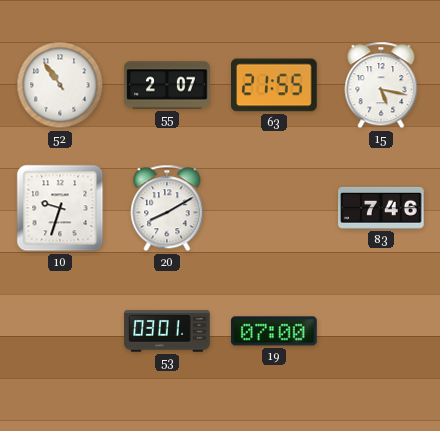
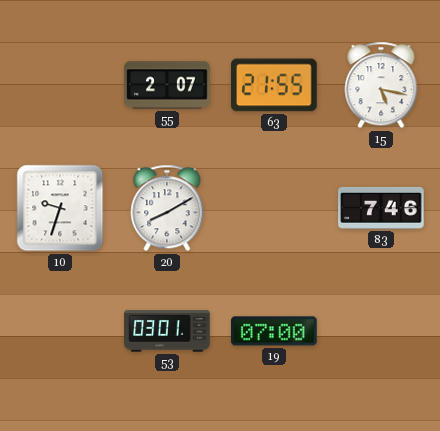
52: 10:54 -> none (60, 85)
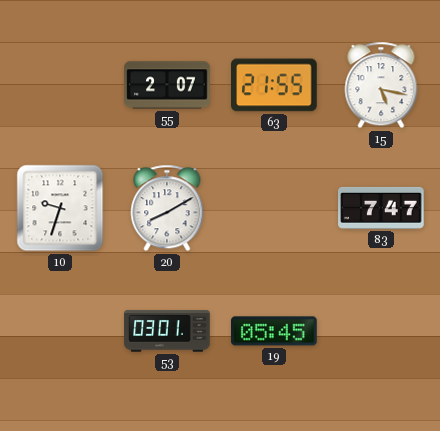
83: 7:46 -> 7:47 (381, 208)
19: 07:00 -> 05:45 (275, 331)
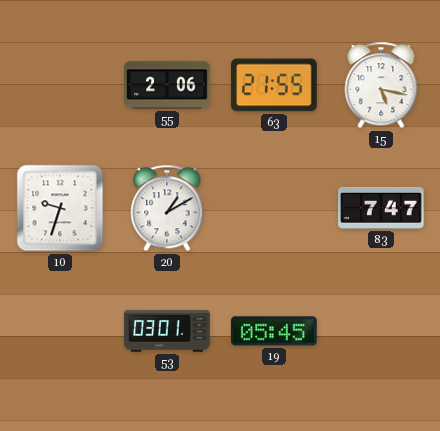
55: 2:07 -> 2:06 (167, 85)
20: 8:10 -> 1:10 (167, 208)
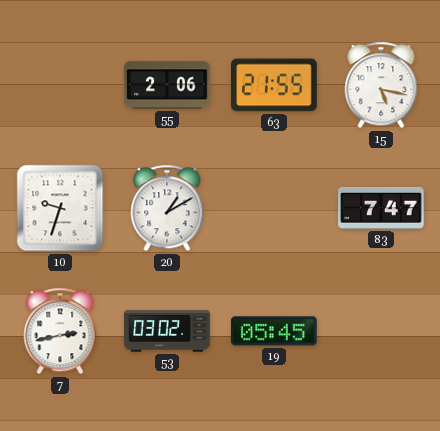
7: none -> 2:43 (60, 331)
53: 03:01 -> 03:02 (167, 331)
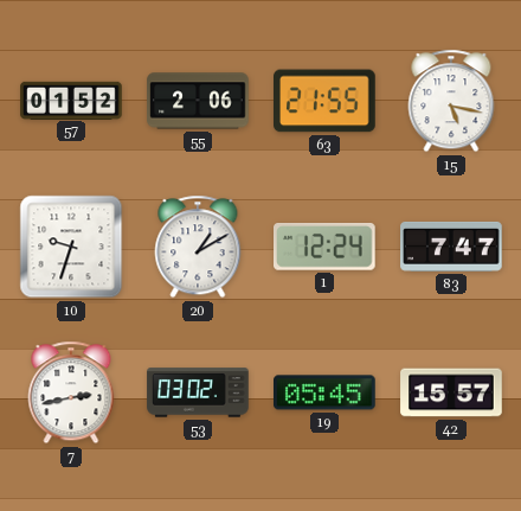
57: none -> 01:52 (71, 100)
1: none -> 12:24 (326, 248)
42: none -> 15:57 (451, 392)
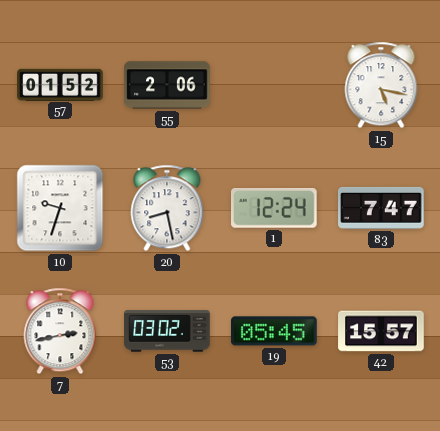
63: 21:55 -> none (324, 101)
20: 1:10 -> 8:28 (167, 208)
